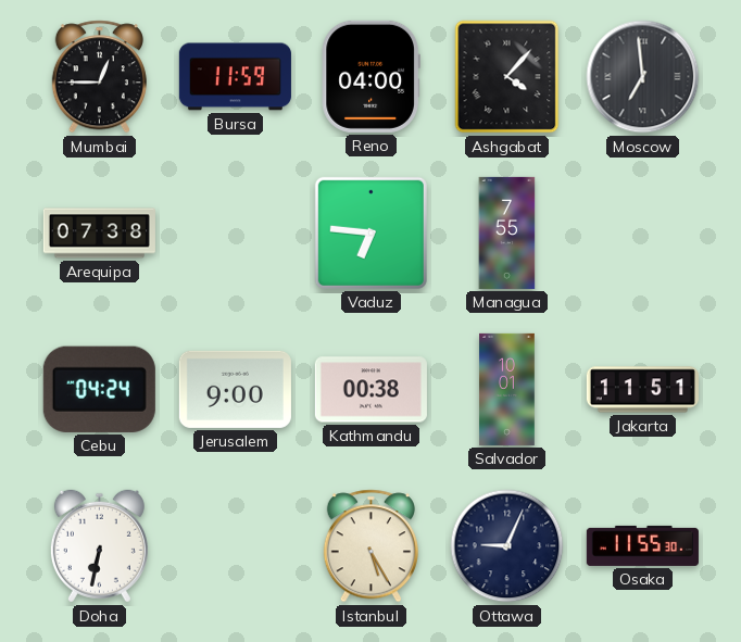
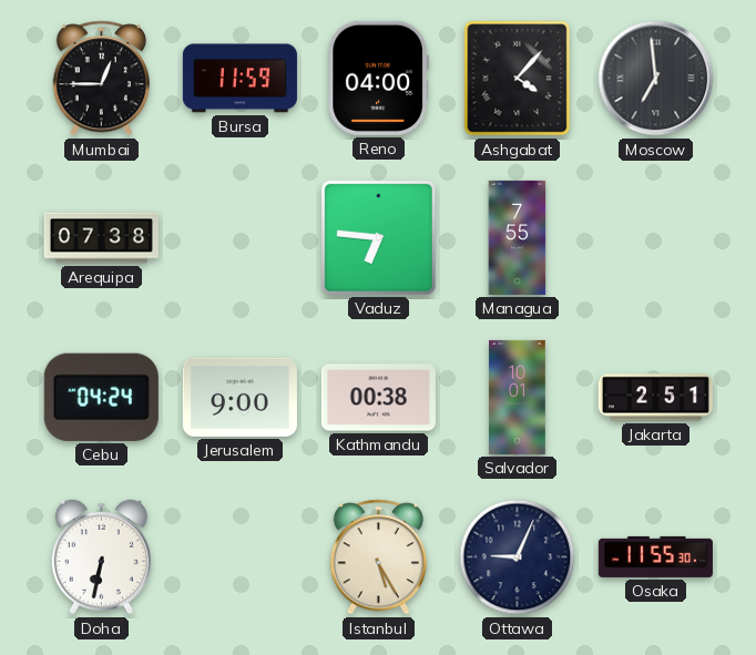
Jakarta: 11:51 -> 2:51 (655, 398)
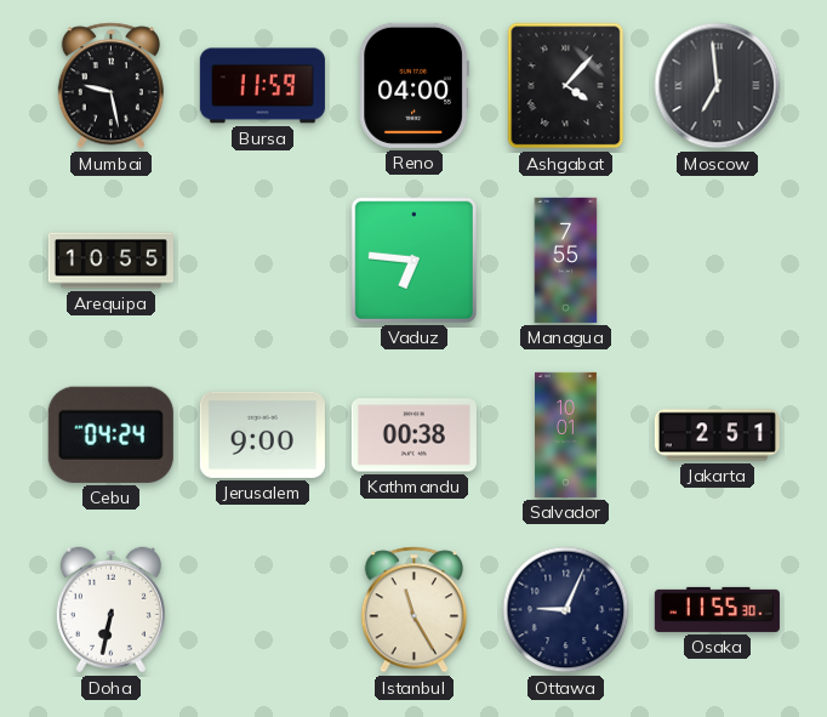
Mumbai: 12:45 -> 9:28 (110, 86)
Arequipa: 07:38 -> 10:55 (110, 261)
Istanbul: 5:25 -> 11:25 (413, 610)
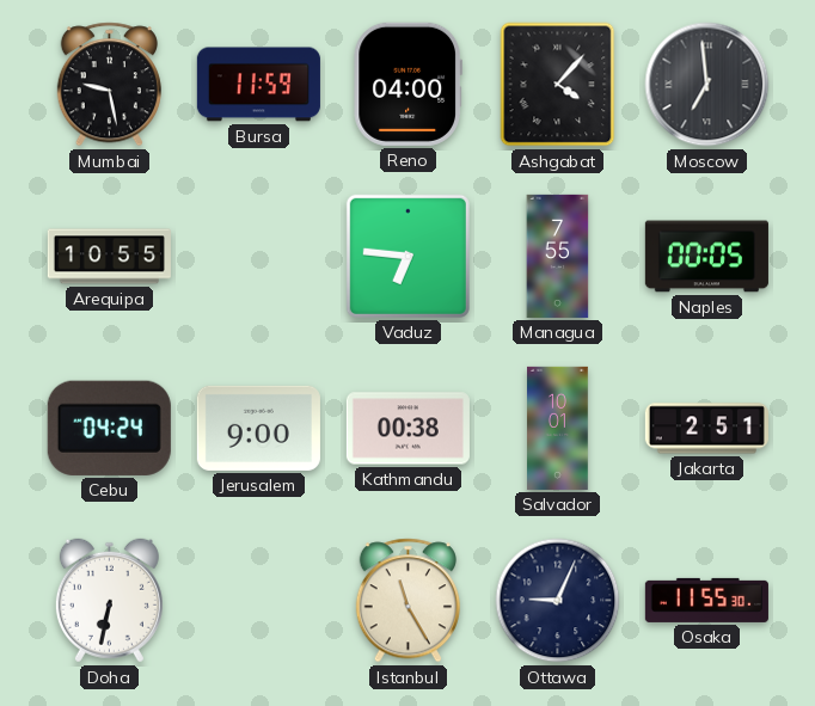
Naples: none -> 00:05 (706, 257)
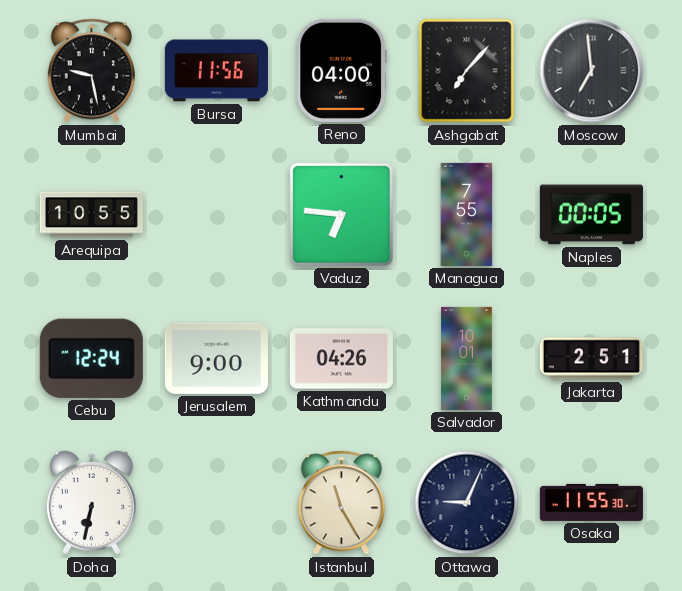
Bursa: 11:59 -> 11:56 (216, 71)
Ashgabat: 4:07 -> 7:07 (467, 71)
Cebu: 04:24 -> 12:24 (91, 358)
Kathmandu: 00:38 -> 04:26 (341, 359)
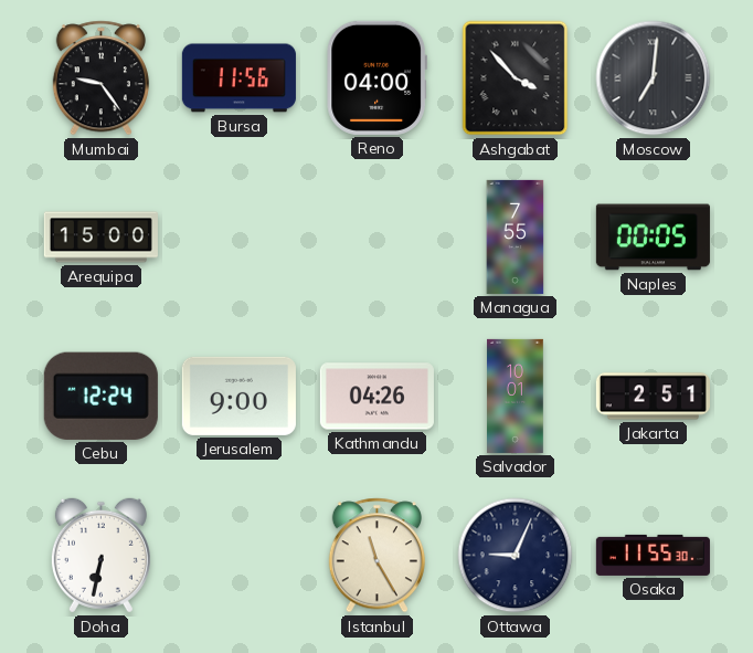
Mumbai: 9:28 -> 9:24 (100, 78)
Ashgabat: 7:07 -> 3:53 (516, 78)
Moscow: 6:59 -> 7:01 (654, 78)
Arequipa: 10:55 -> 15:00 (100, 238)
Vaduz: 6:46 -> none (341, 214)
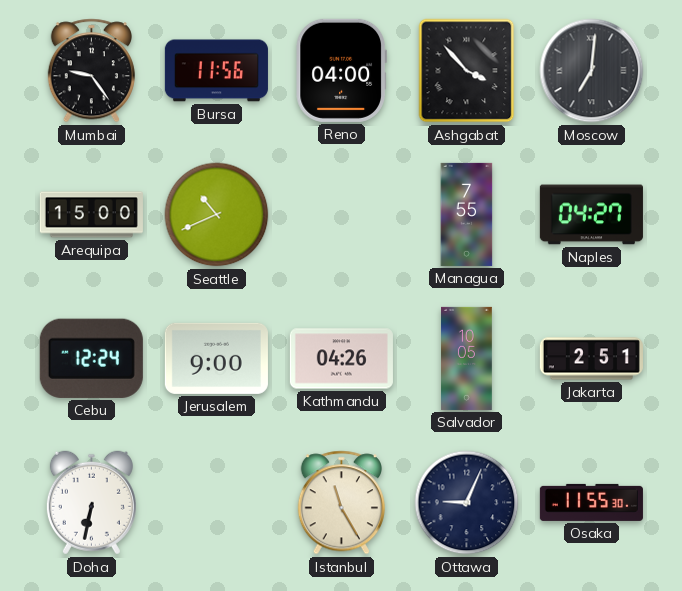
Seattle: none -> 10:41 (217, 215)
Naples: 00:05 -> 04:27 (591, 215)
Salvador: 10:01 -> 10:05 (467, 358)
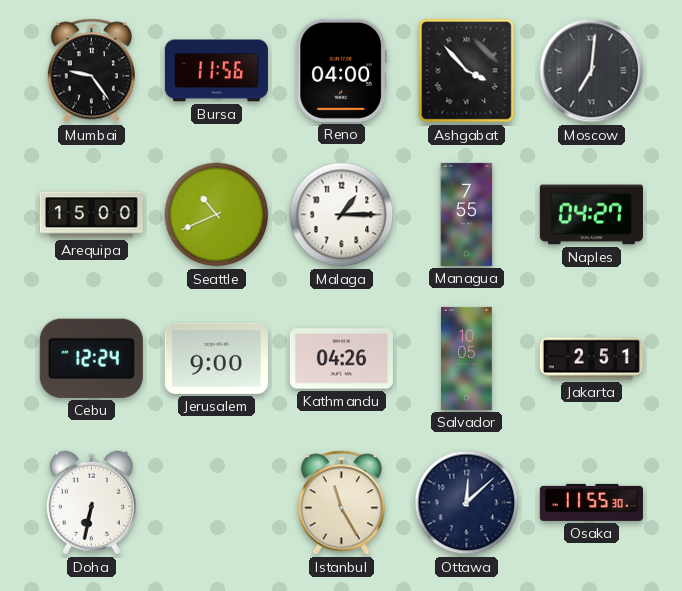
Malaga: none -> 1:15 (342, 215)
Ottawa: 9:04 -> 12:08 (467, 503)
